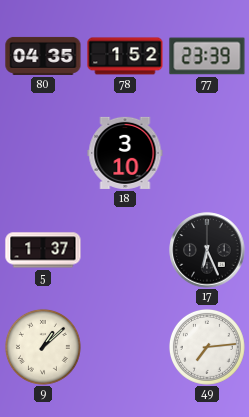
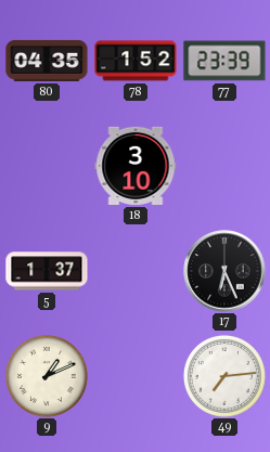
9: 1:08 -> 1:11 (47, 376)
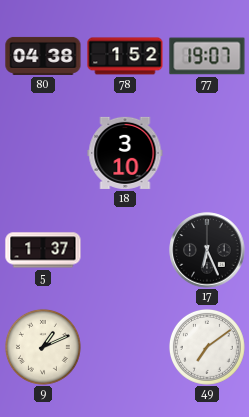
80: 04:35 -> 04:38 (43, 56)
77: 23:39 -> 19:07 (207, 56)
49: 7:14 -> 7:09 (207, 347)
